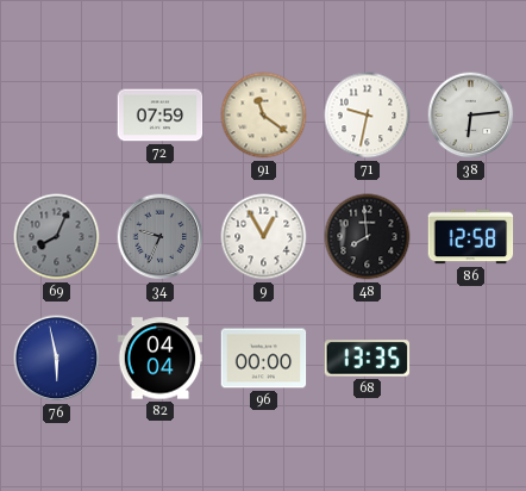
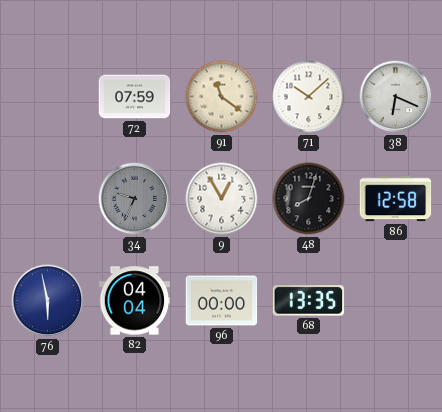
71: 9:32 -> 10:08 (309, 97)
38: 6:14 -> 6:19 (396, 97)
69: 8:04 -> none (57, 237)
48: 7:59 -> 8:03 (309, 199)
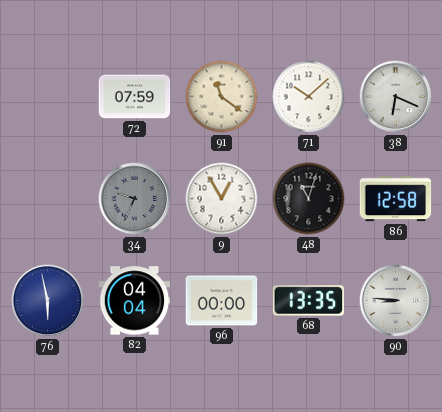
48: 8:03 -> 11:03 (309, 199)
90: none -> 8:46 (396, 301)
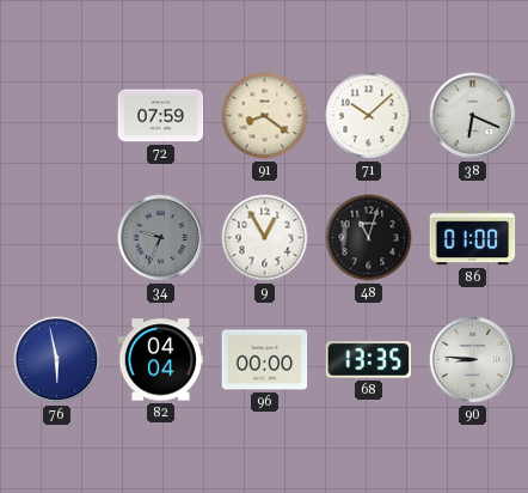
91: 11:21 -> 8:21 (265, 116)
86: 12:58 -> 01:00 (473, 238)
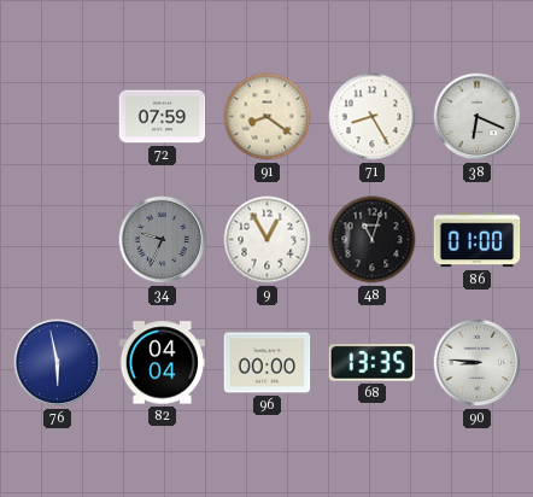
71: 10:08 -> 8:25 (373, 117)
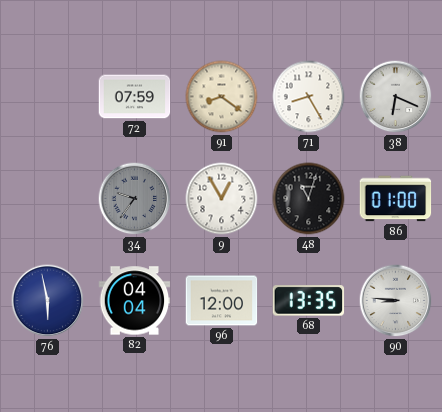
34: 9:34 -> 9:36 (135, 199)
96: 00:00 -> 12:00 (222, 301)
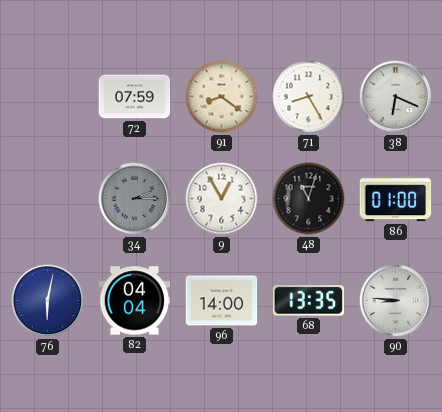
34: 9:36 -> 2:15 (135, 199)
76: 5:58 -> 6:02 (48, 301)
96: 12:00 -> 14:00 (222, 301)
